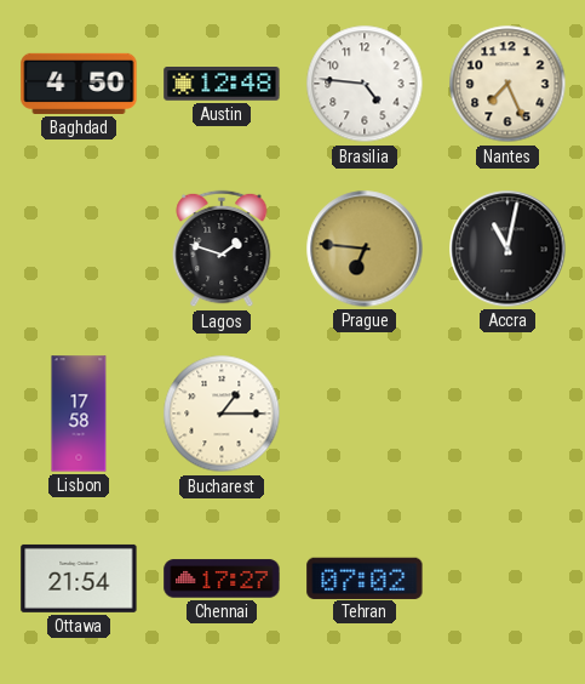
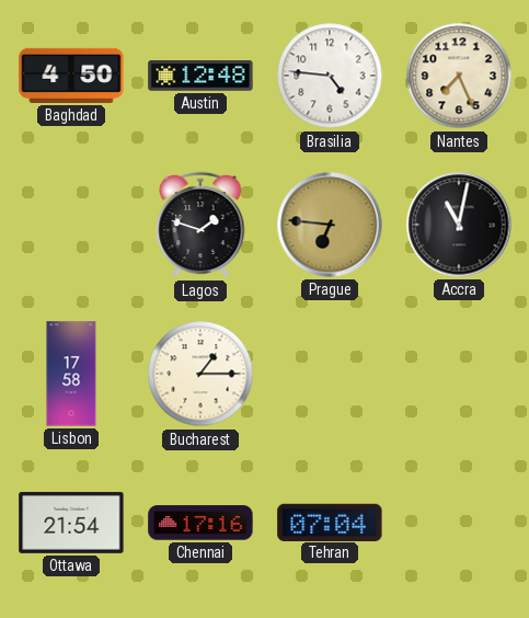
Chennai: 17:27 -> 17:16 (200, 523)
Tehran: 07:02 -> 07:04 (330, 522)
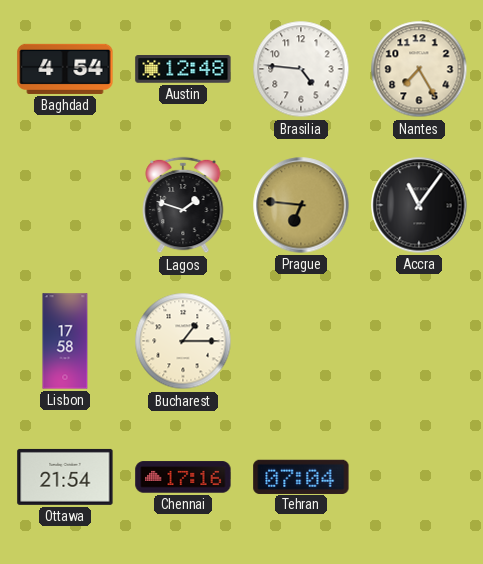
Baghdad: 4:50 -> 4:54 (65, 69)
Nantes: 7:26 -> 7:25 (419, 69)
Accra: 11:02 -> 11:06 (419, 205)
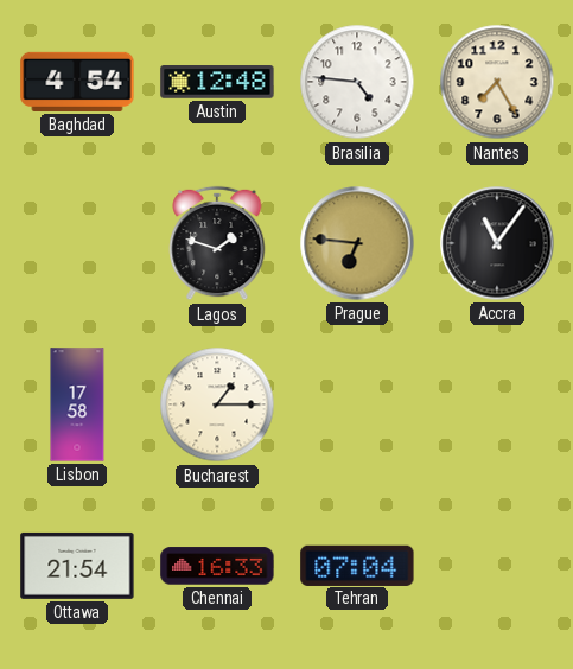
Chennai: 17:16 -> 16:33 (217, 566)
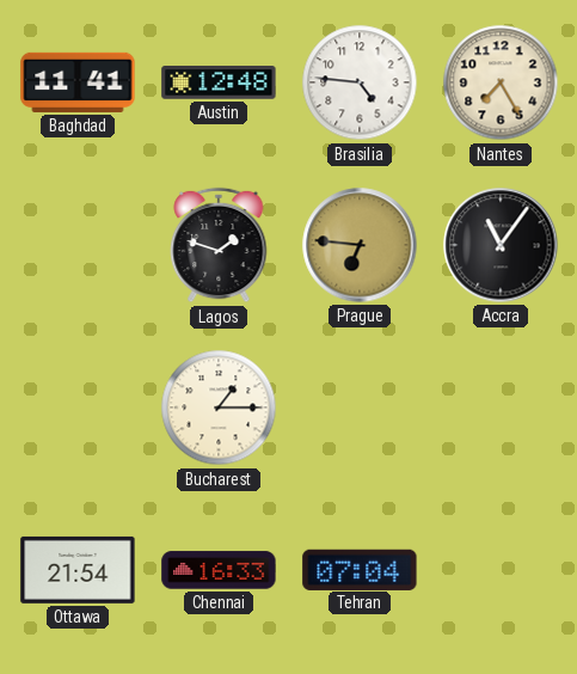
Baghdad: 4:54 -> 11:41 (78, 82)
Lisbon: 17:58 -> none (77, 404)
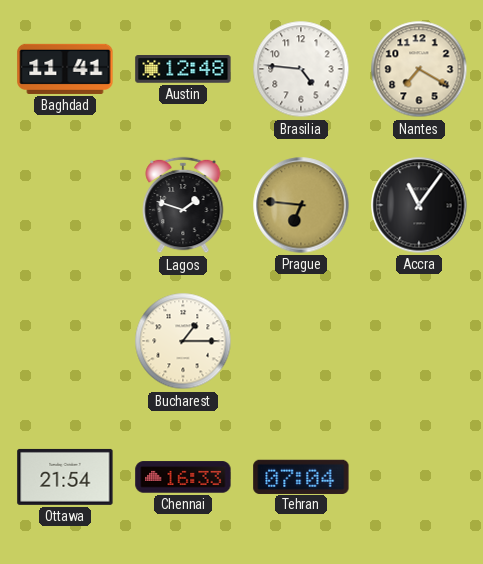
Nantes: 7:25 -> 7:20 (419, 69)
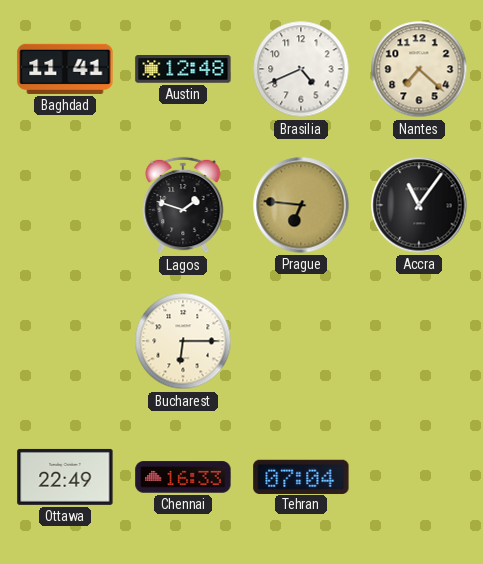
Brasilia: 4:46 -> 4:41 (301, 69)
Nantes: 7:20 -> 7:22 (419, 69)
Bucharest: 1:15 -> 6:15 (183, 341)
Ottawa: 21:54 -> 22:49 (65, 477)
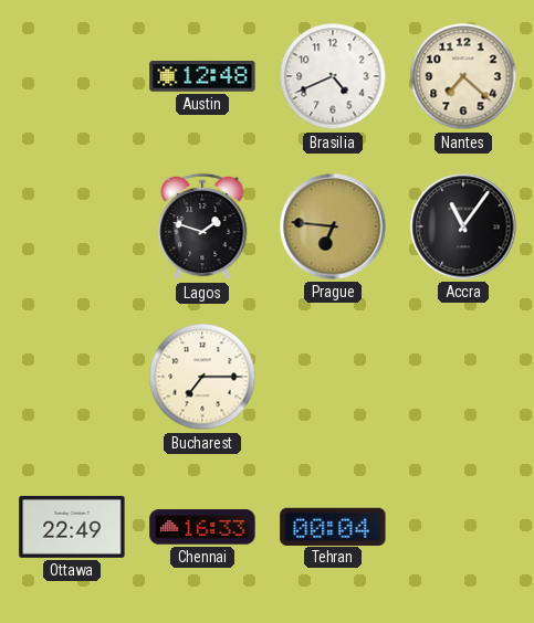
Baghdad: 11:41 -> none (65, 69)
Bucharest: 6:15 -> 7:15 (202, 377)
Tehran: 07:04 -> 00:04 (333, 526)
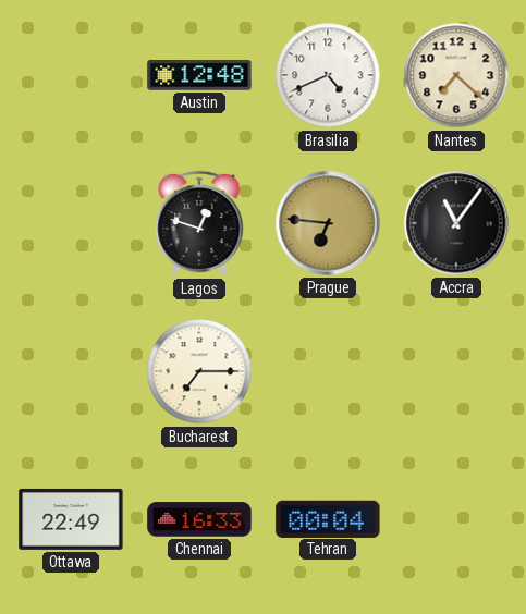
Lagos: 1:48 -> 12:48 (199, 223)
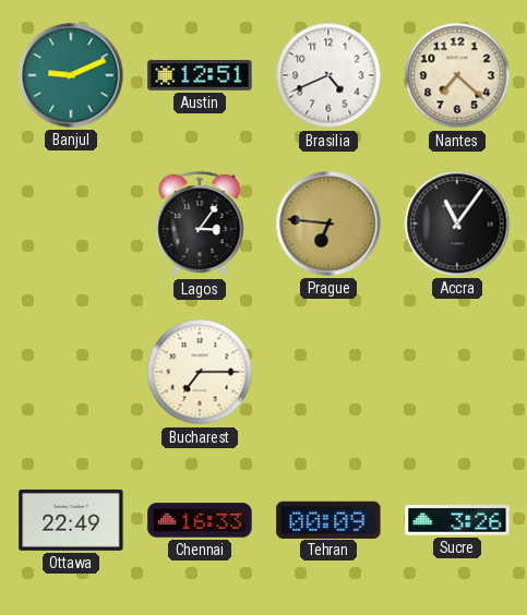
Banjul: none -> 9:11 (71, 75)
Austin: 12:48 -> 12:51 (200, 75)
Lagos: 12:48 -> 3:06 (200, 224)
Tehran: 00:04 -> 00:09 (328, 519)
Sucre: none -> 3:26 (457, 520)
